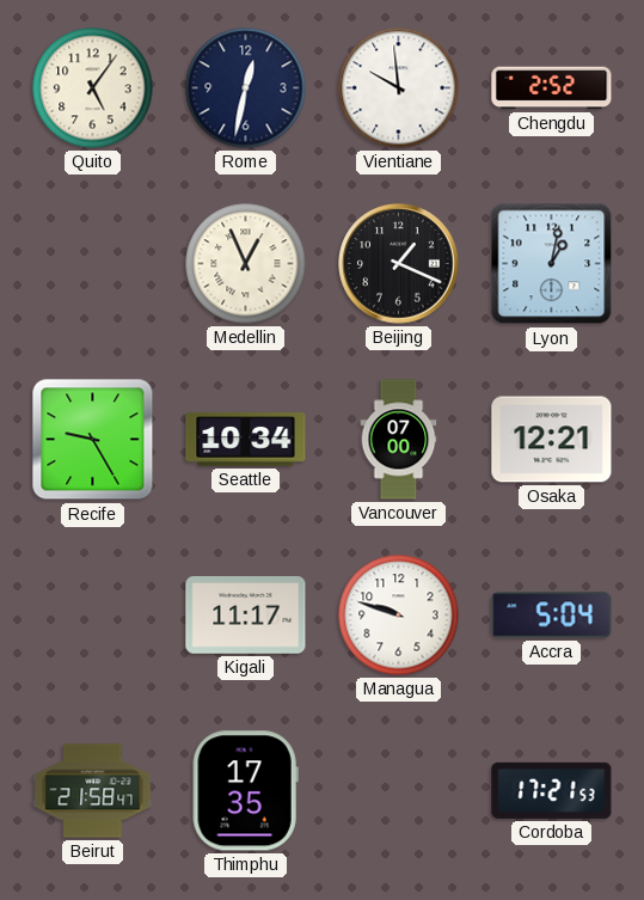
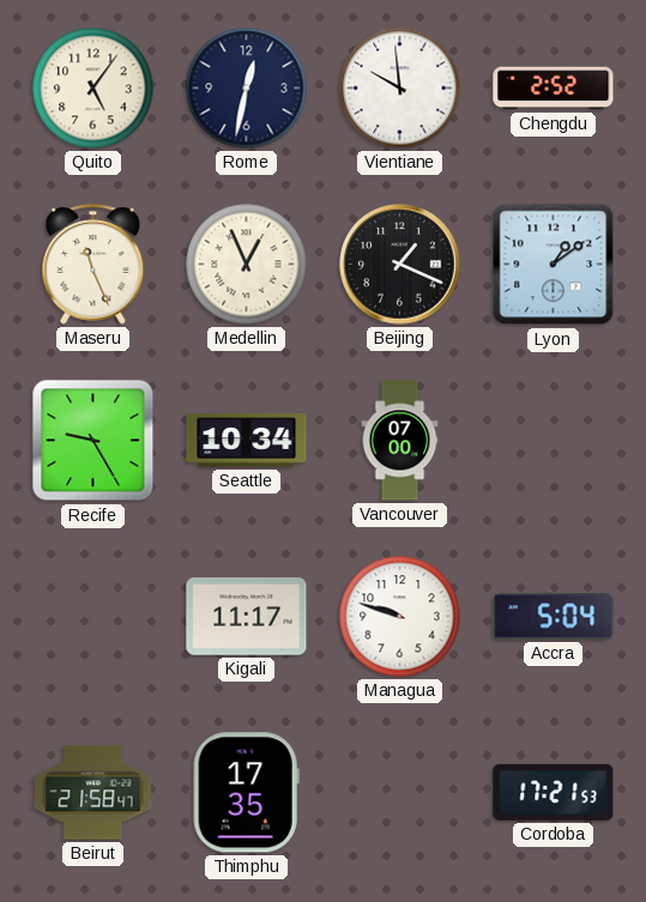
Maseru: none -> 11:26 (93, 265)
Lyon: 1:02 -> 1:09 (554, 265)
Osaka: 12:21 -> none (552, 440)
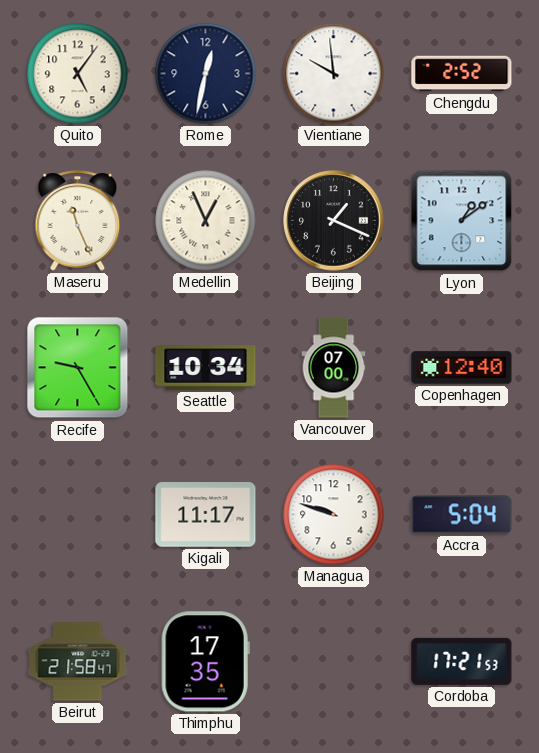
Copenhagen: none -> 12:40 (462, 368)
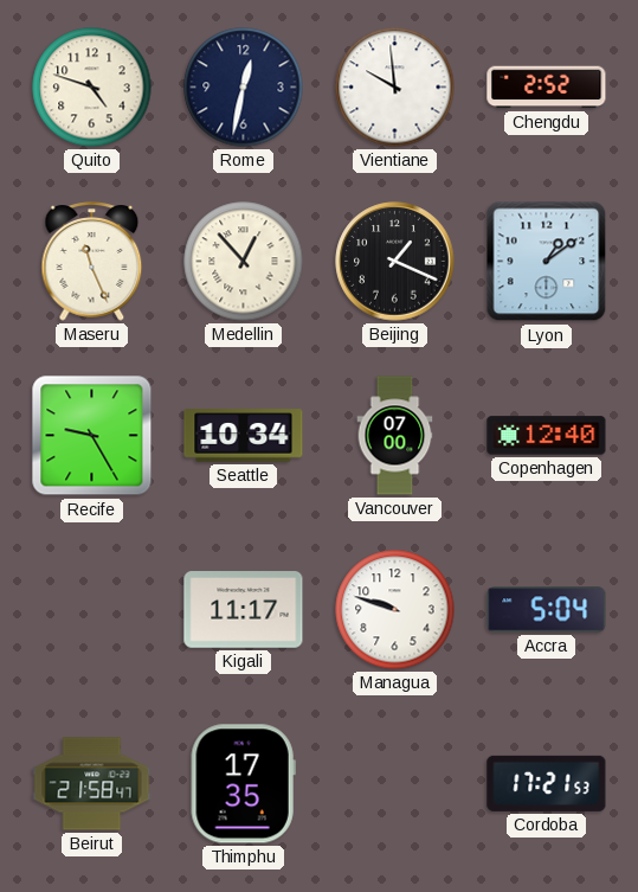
Quito: 5:06 -> 4:48 (92, 88)
Medellin: 12:56 -> 12:53 (244, 262)
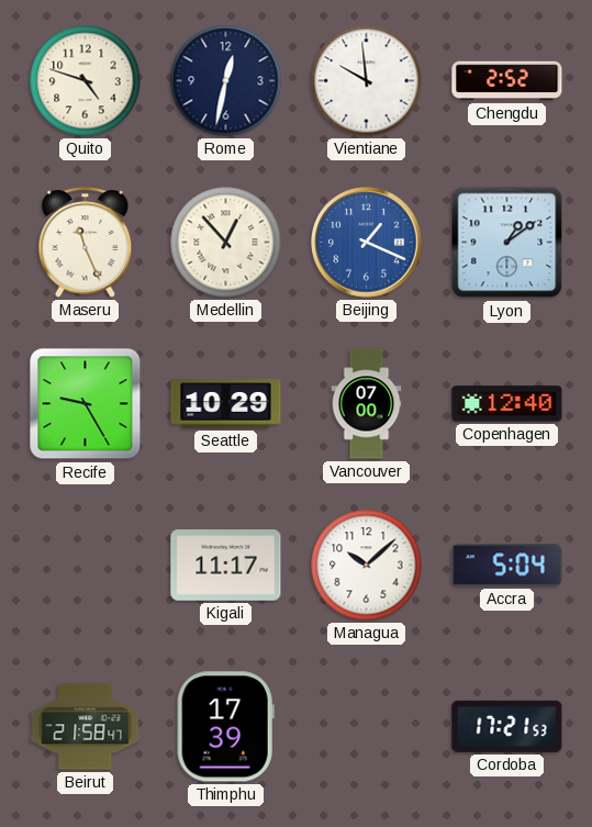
Beijing dial: black -> blue (367, 243)
Seattle: 10:34 -> 10:29 (226, 404)
Managua: 9:48 -> 10:08 (367, 566)
Thimphu: 17:35 -> 17:39 (225, 727)
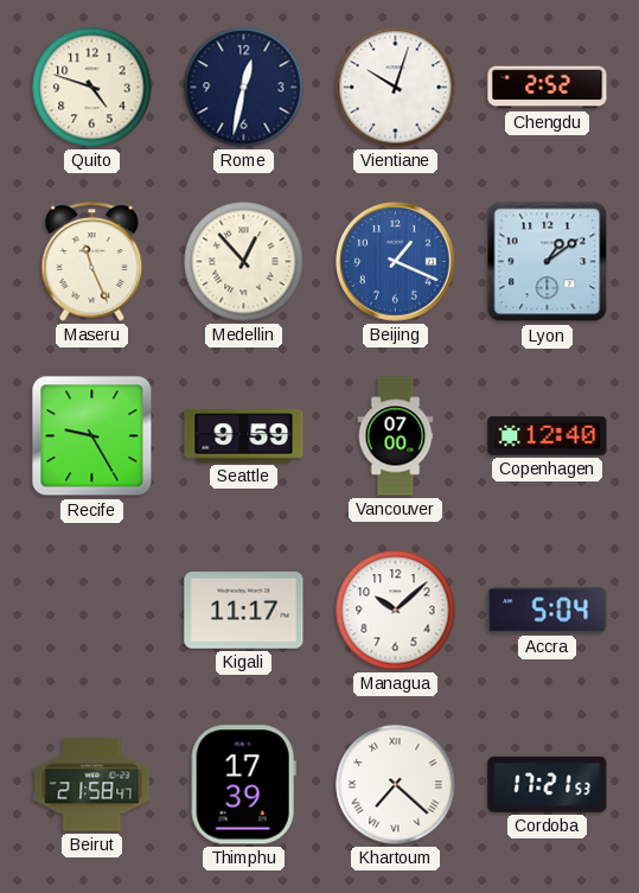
Vientiane: 9:59 -> 10:03 (396, 88)
Seattle: 10:29 -> 9:59 (244, 436)
Khartoum: none -> 7:22 (396, 785)
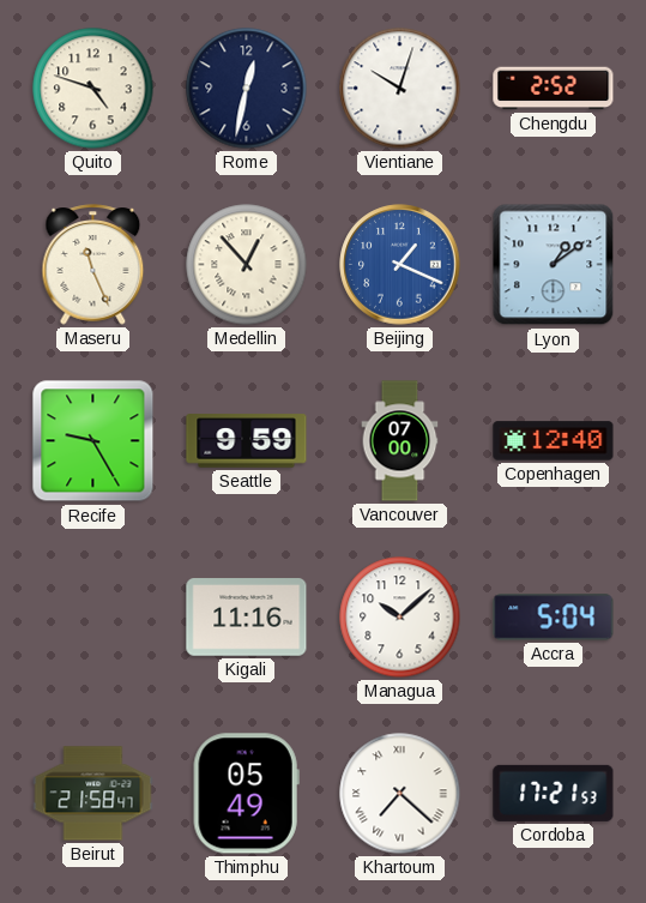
Kigali: 11:17 -> 11:16 (247, 618)
Thimphu: 17:39 -> 05:49 (246, 794)
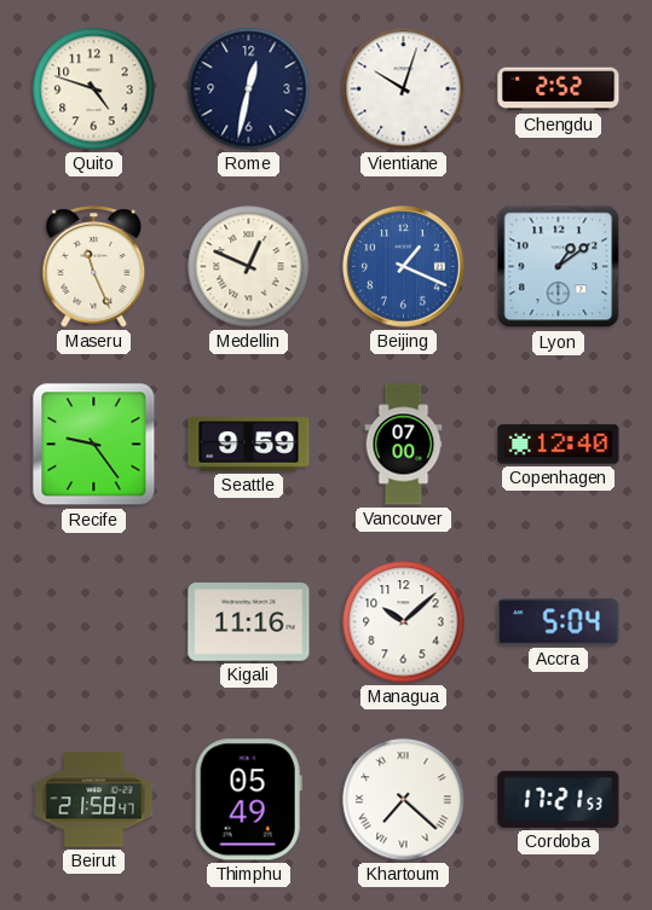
Medellin: 12:53 -> 12:49 (249, 267)
Recife: 9:25 -> 9:24 (94, 445)
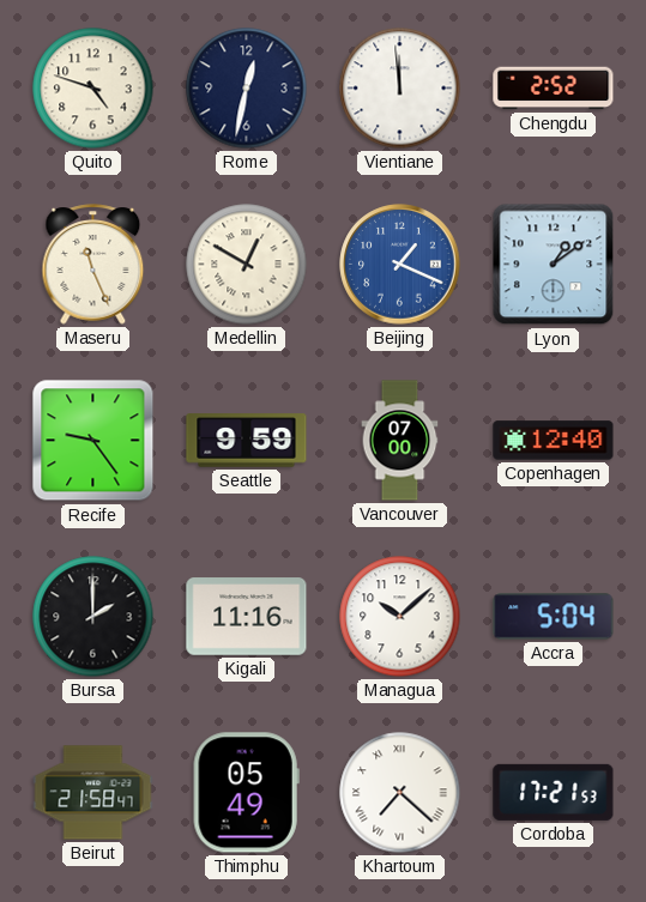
Vientiane: 10:03 -> 11:59 (400, 89)
Medellin: 12:49 -> 12:50 (247, 265)
Bursa: none -> 2:00 (93, 617)
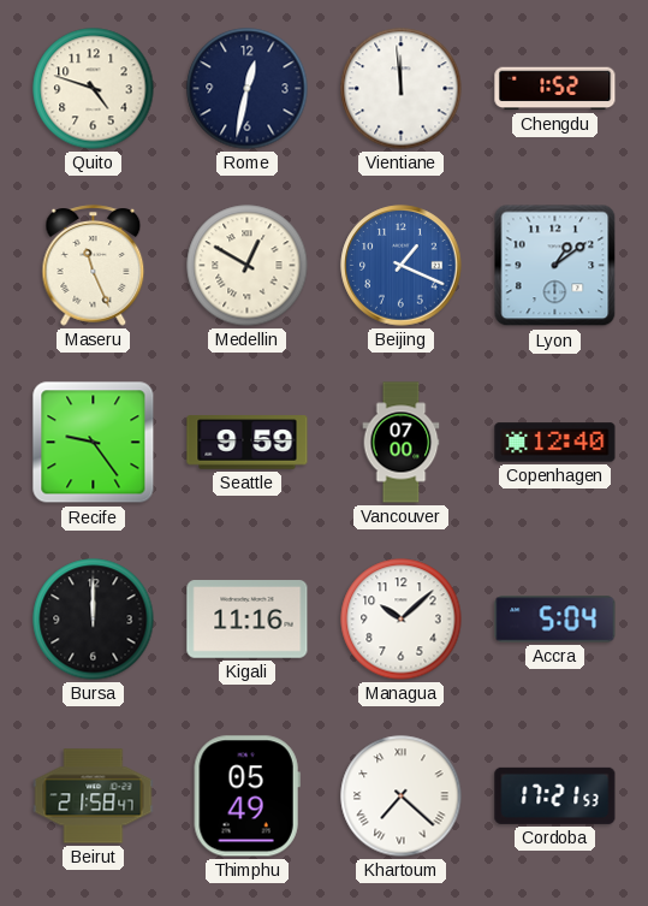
Chengdu: 2:52 -> 1:52 (555, 89)
Bursa: 2:00 -> 12:00 (94, 620)
